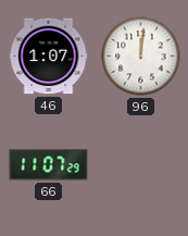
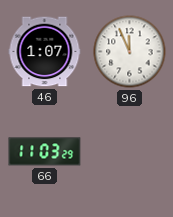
96: 12:01 -> 11:56 (130, 52)
66: 11:07 -> 11:03 (45, 152)
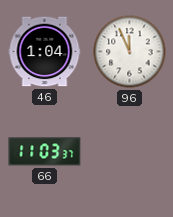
46: 1:07 -> 1:04 (45, 52)
66: 11:03:29 -> 11:03:37 (45, 152)
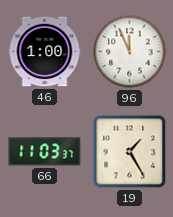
46: 1:04 -> 1:00 (45, 52)
19: none -> 1:25 (130, 152)
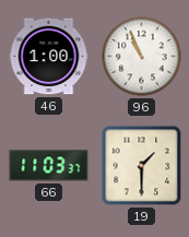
96: 11:56 -> 10:56 (142, 57)
19: 1:25 -> 1:30 (142, 166)
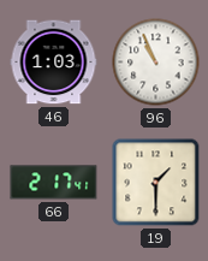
46: 1:00 -> 1:03 (54, 63)
66: 11:03 -> 2:17 (54, 183)
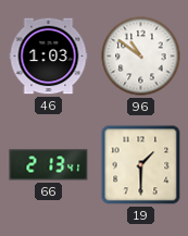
96: 10:56 -> 10:51 (141, 57)
66: 2:17 -> 2:13 (49, 165)
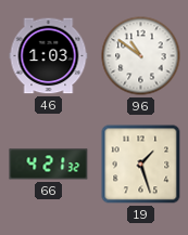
66: 2:13 -> 4:21 (49, 165)
19: 1:30 -> 1:27 (141, 165)
